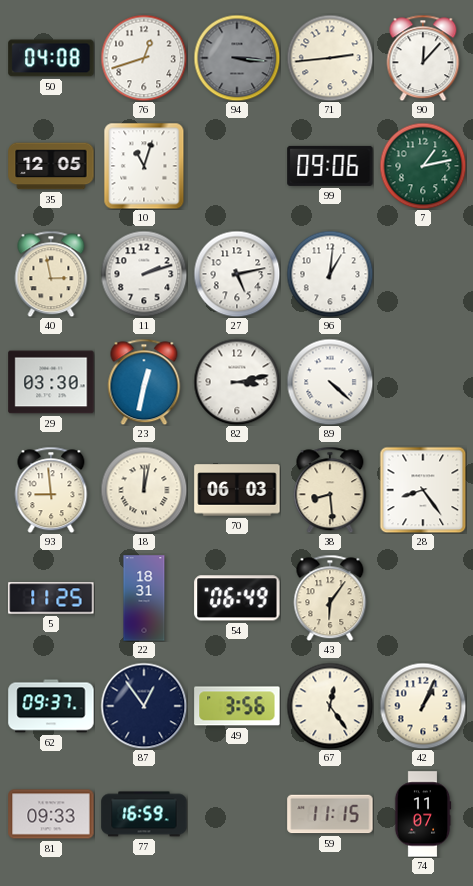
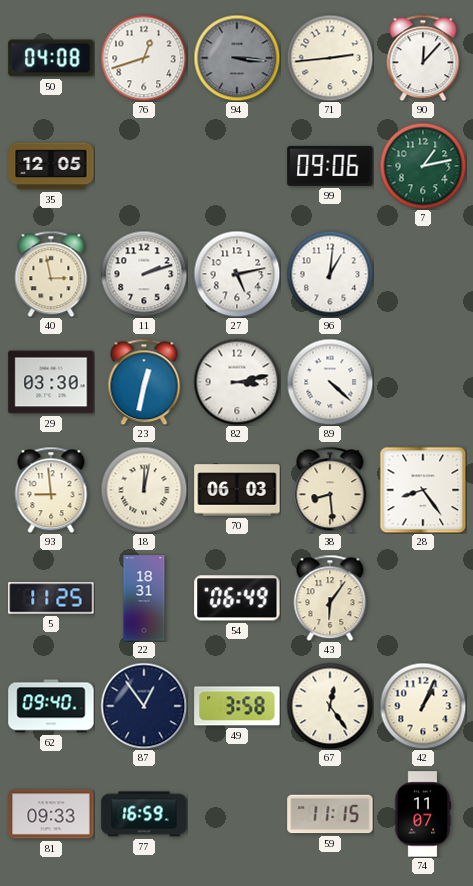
10: 11:03 -> none (144, 166)
62: 09:37 -> 09:40 (51, 706)
49: 3:56 -> 3:58 (237, 706)
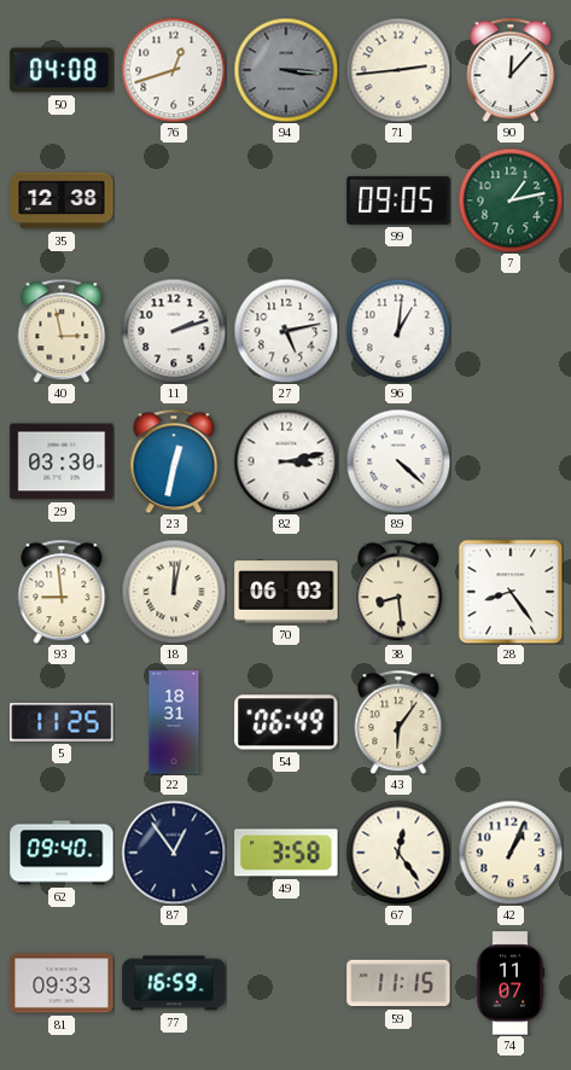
35: 12:05 -> 12:38 (62, 200)
99: 09:06 -> 09:05 (398, 200)
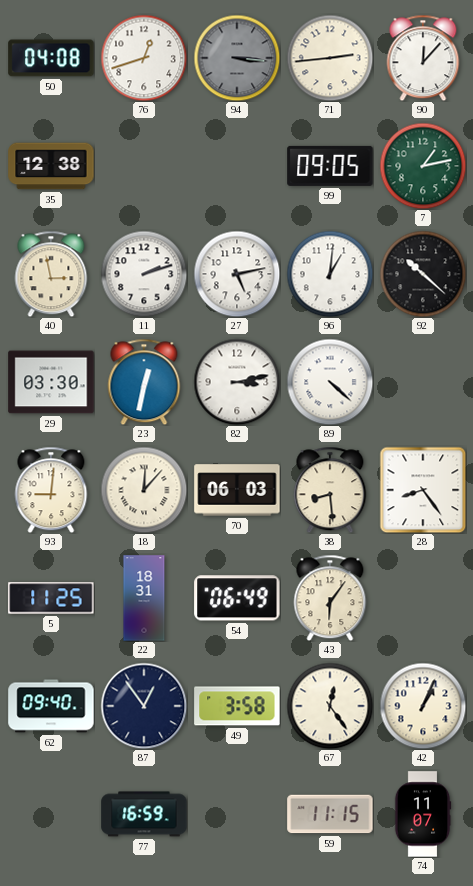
92: none -> 10:22 (423, 274)
93: 8:59 -> 9:01 (51, 490)
18: 12:02 -> 12:07 (144, 490)
81: 09:33 -> none (62, 983)
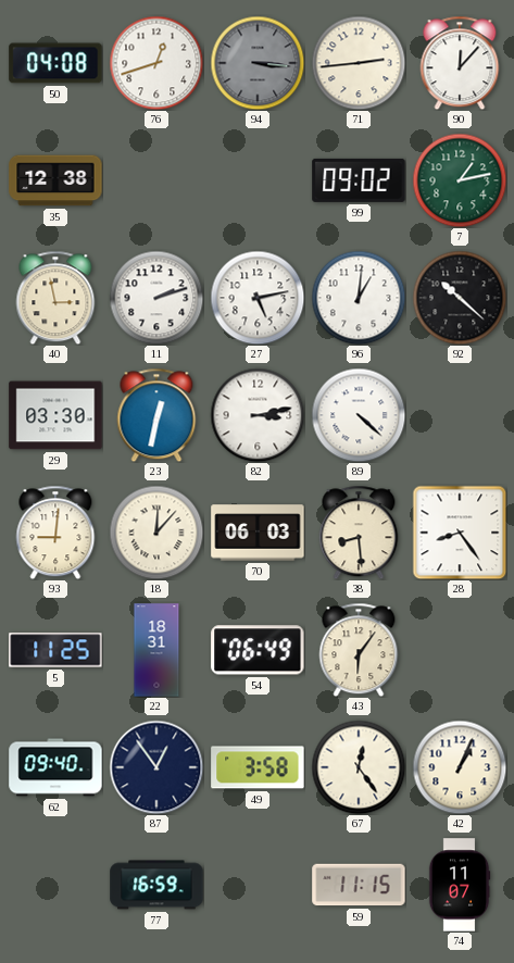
99: 09:05 -> 09:02 (359, 180)
